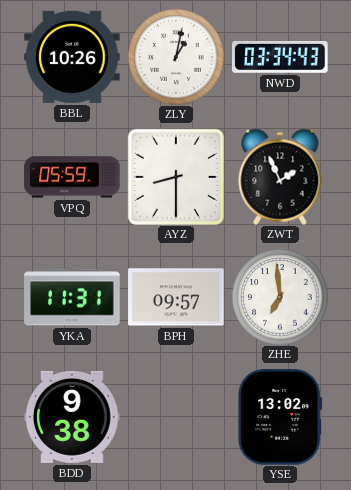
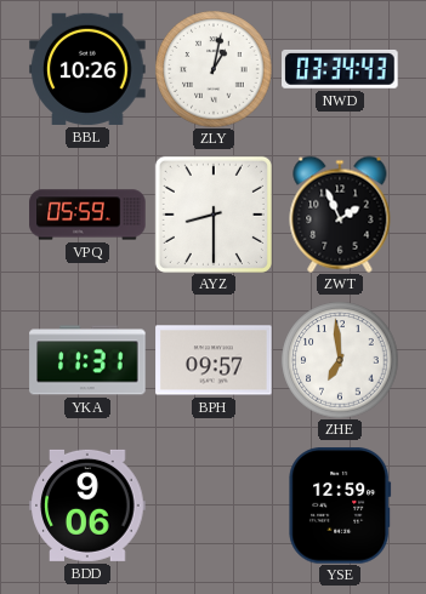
BDD: 9:38 -> 9:06 (87, 506)
YSE: 13:02 -> 12:59 (340, 506)
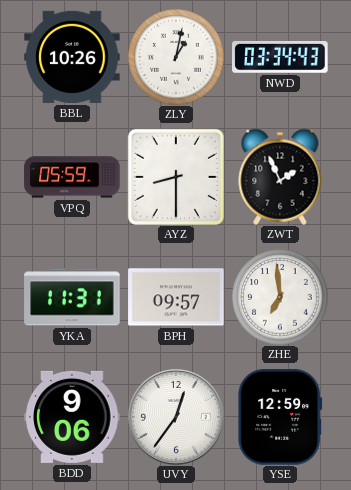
UVY: none -> 12:36 (177, 418)
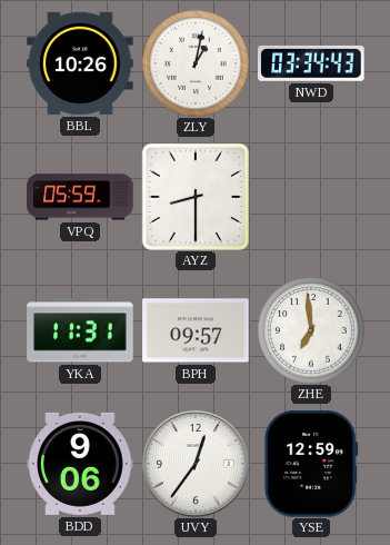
ZWT: 1:56 -> none (280, 177)
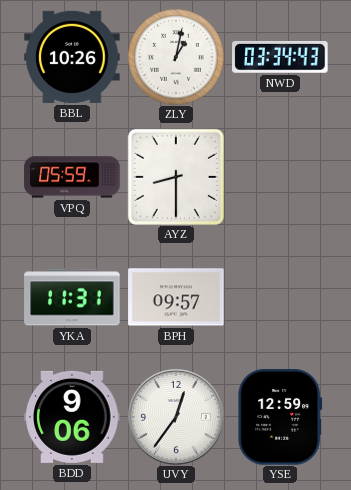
ZHE: 6:59 -> none (311, 330)
